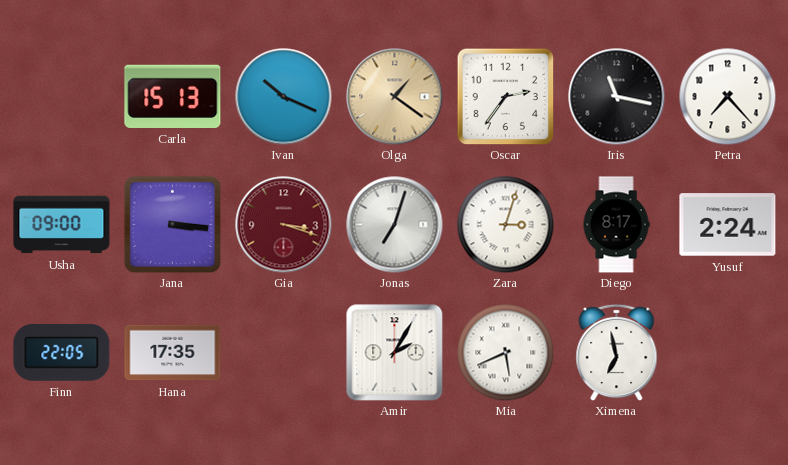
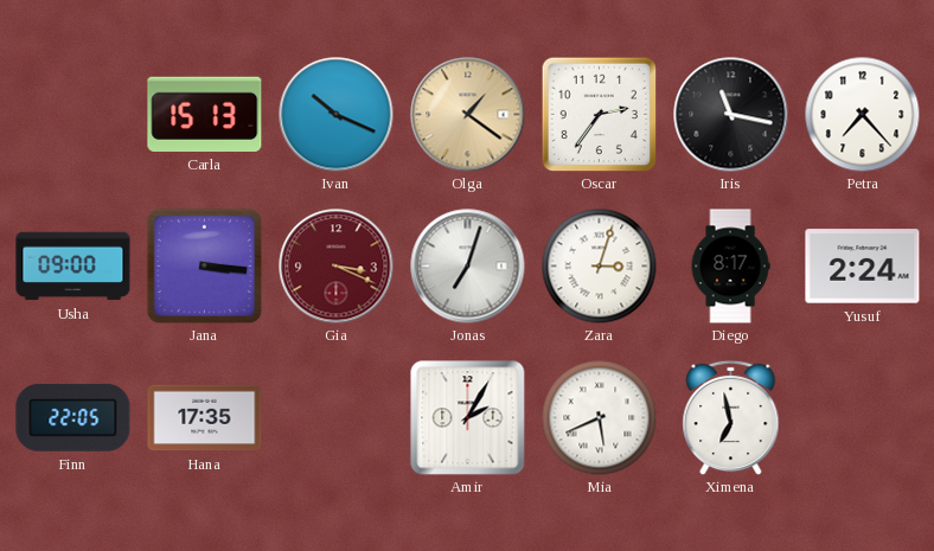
Gia: 3:18 -> 3:19 (337, 267)
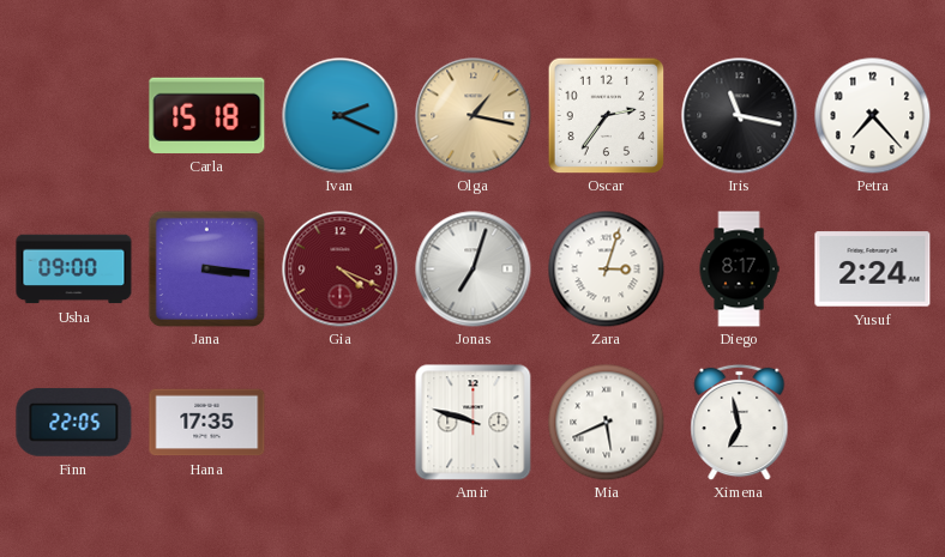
Carla: 15:13 -> 15:18 (207, 115)
Ivan: 10:19 -> 2:19 (341, 116)
Olga: 1:21 -> 1:17 (474, 116)
Gia: 3:19 -> 4:19 (341, 270)
Amir: 2:05 -> 9:48 (474, 423)
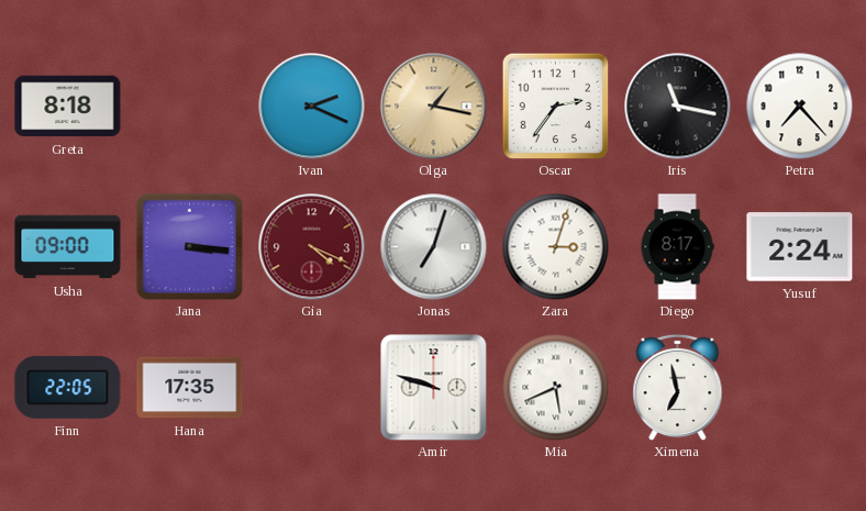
Greta: none -> 8:18 (68, 107)
Carla: 15:18 -> none (207, 115)
